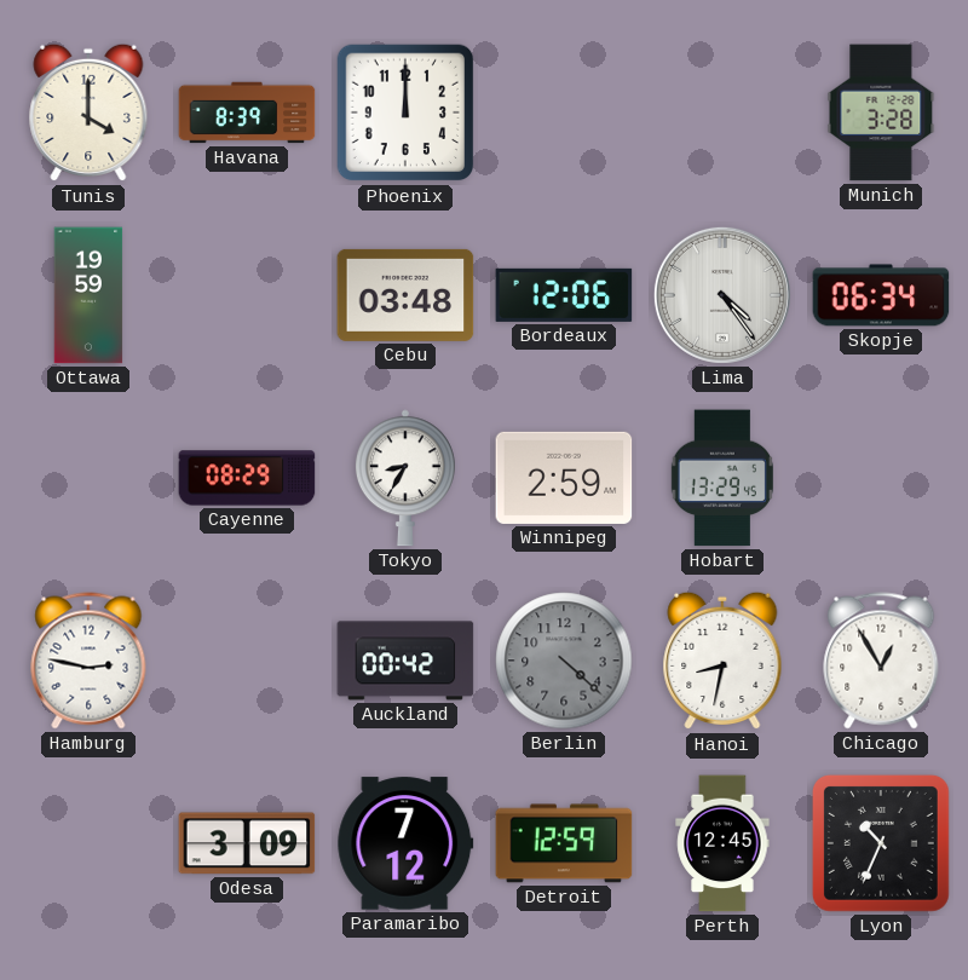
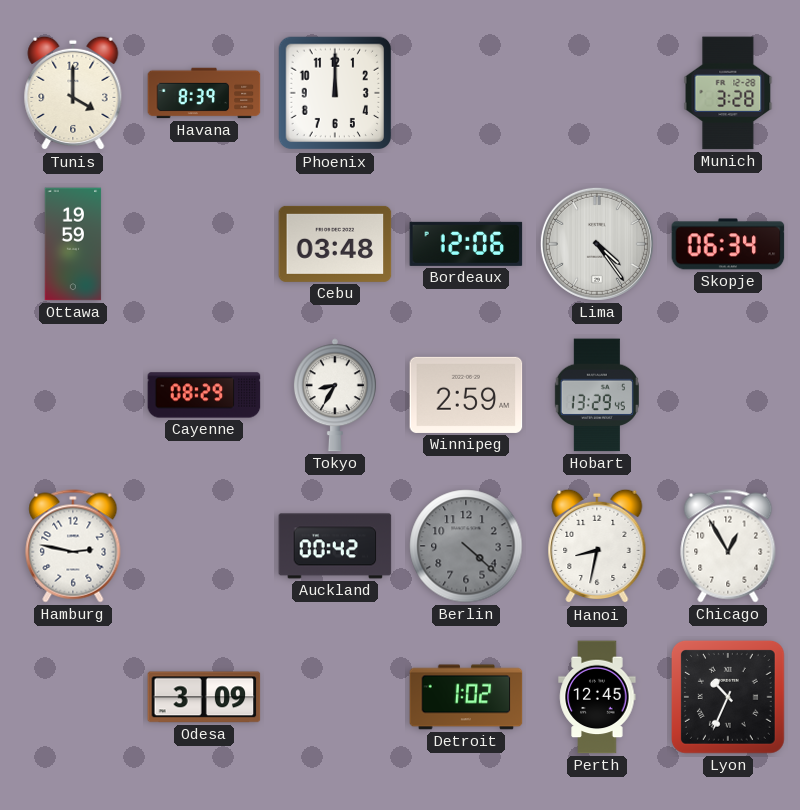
Paramaribo: 7:12 -> none (405, 843)
Detroit: 12:59 -> 1:02 (466, 697)
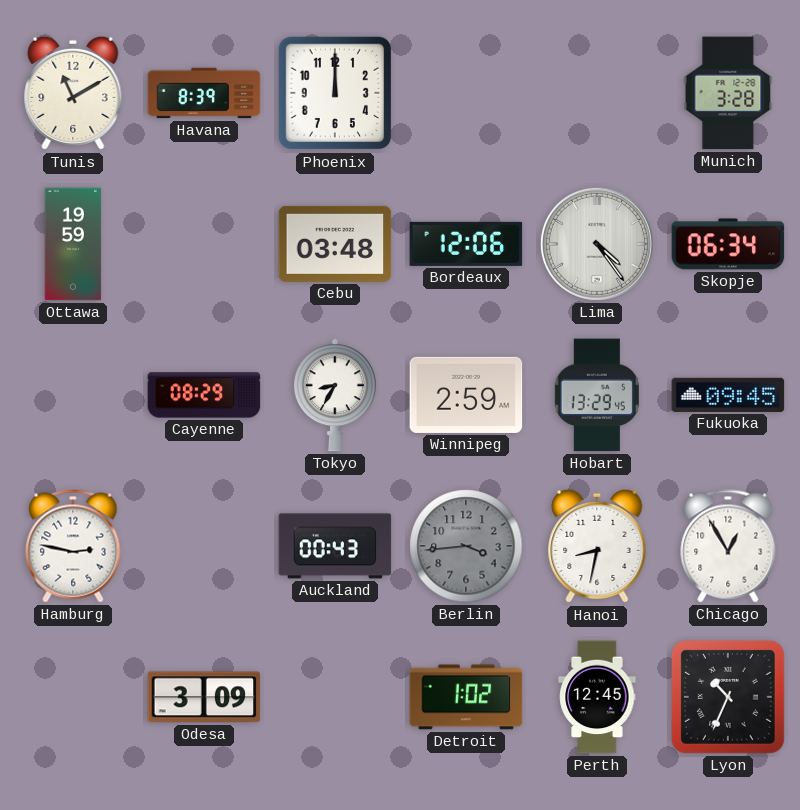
Tunis: 4:00 -> 11:10 (73, 93)
Fukuoka: none -> 09:45 (728, 395)
Auckland: 00:42 -> 00:43 (335, 546)
Berlin: 4:22 -> 3:44 (466, 546)
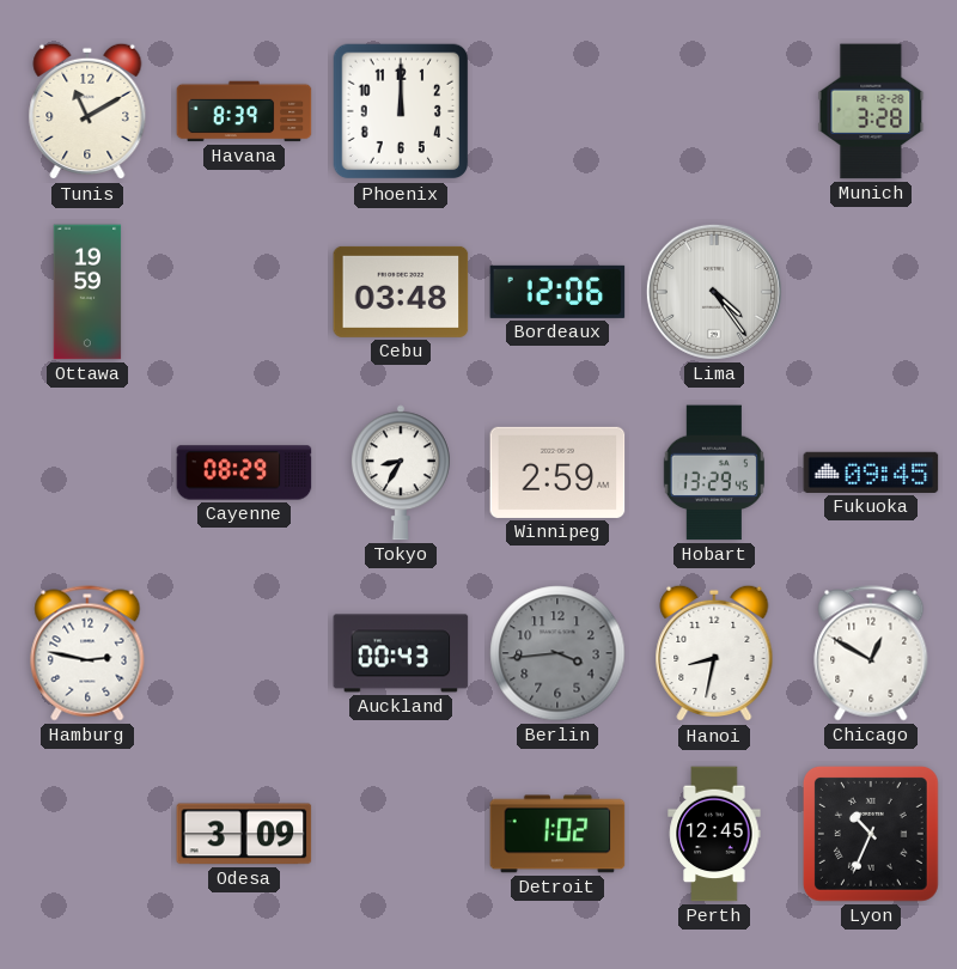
Skopje: 06:34 -> none (728, 244)
Chicago: 12:55 -> 12:50 (871, 653)
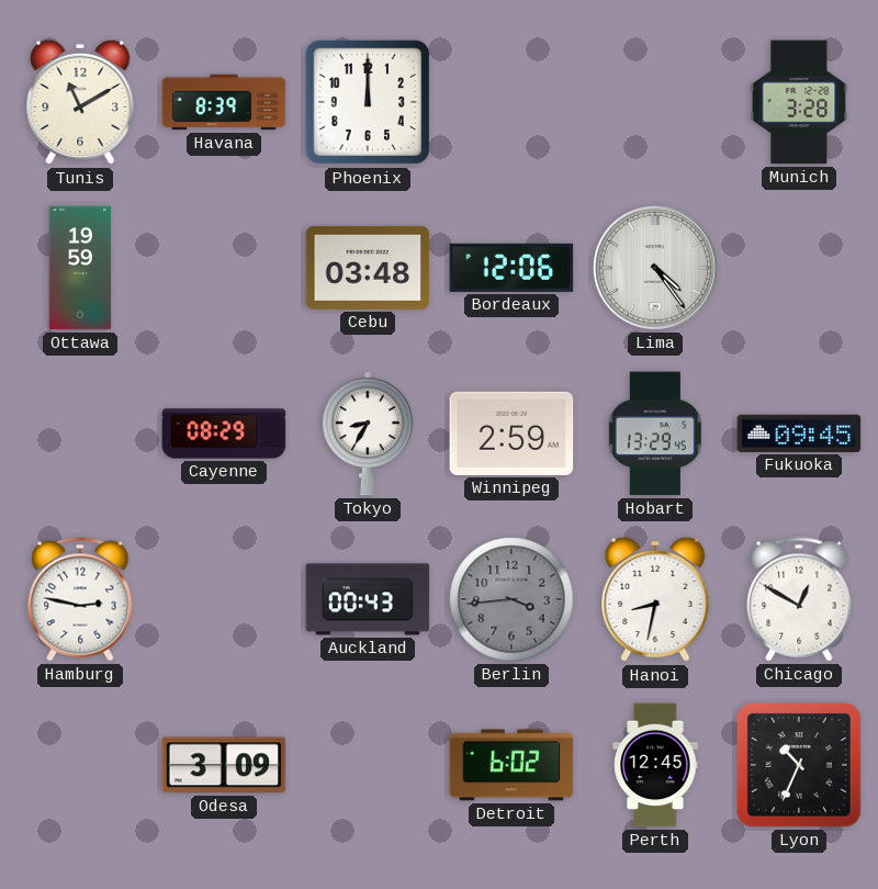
Detroit: 1:02 -> 6:02 (511, 765)
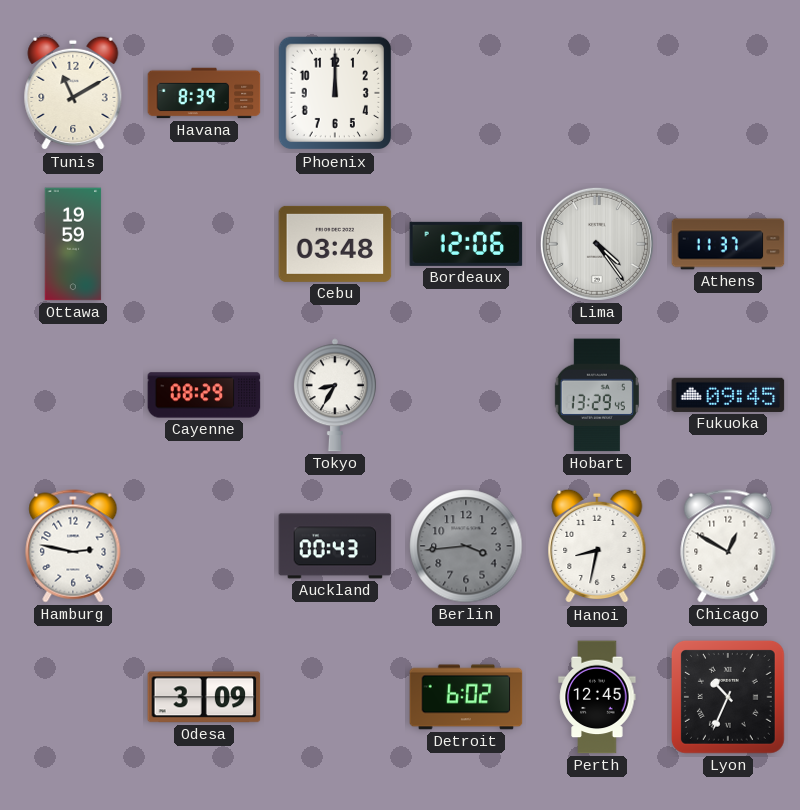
Munich: 3:28 -> none (799, 102)
Athens: none -> 11:37 (728, 244)
Winnipeg: 2:59 -> none (511, 434)
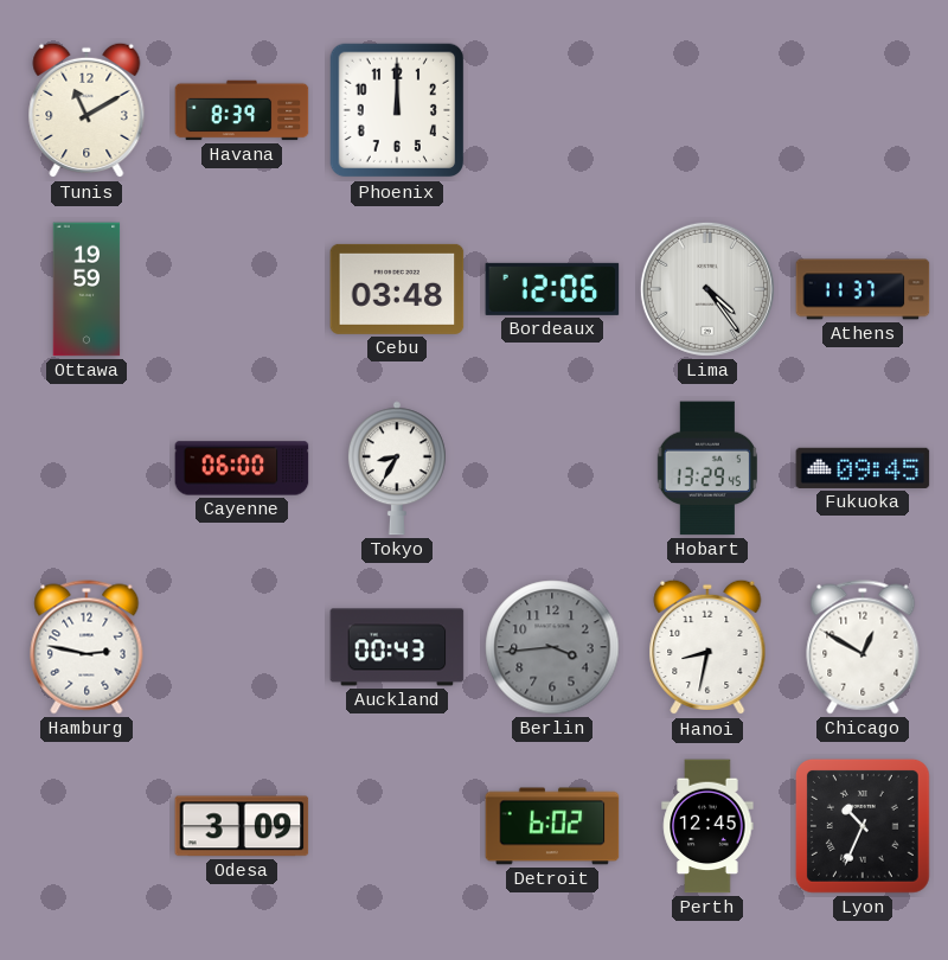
Cayenne: 08:29 -> 06:00 (242, 468)
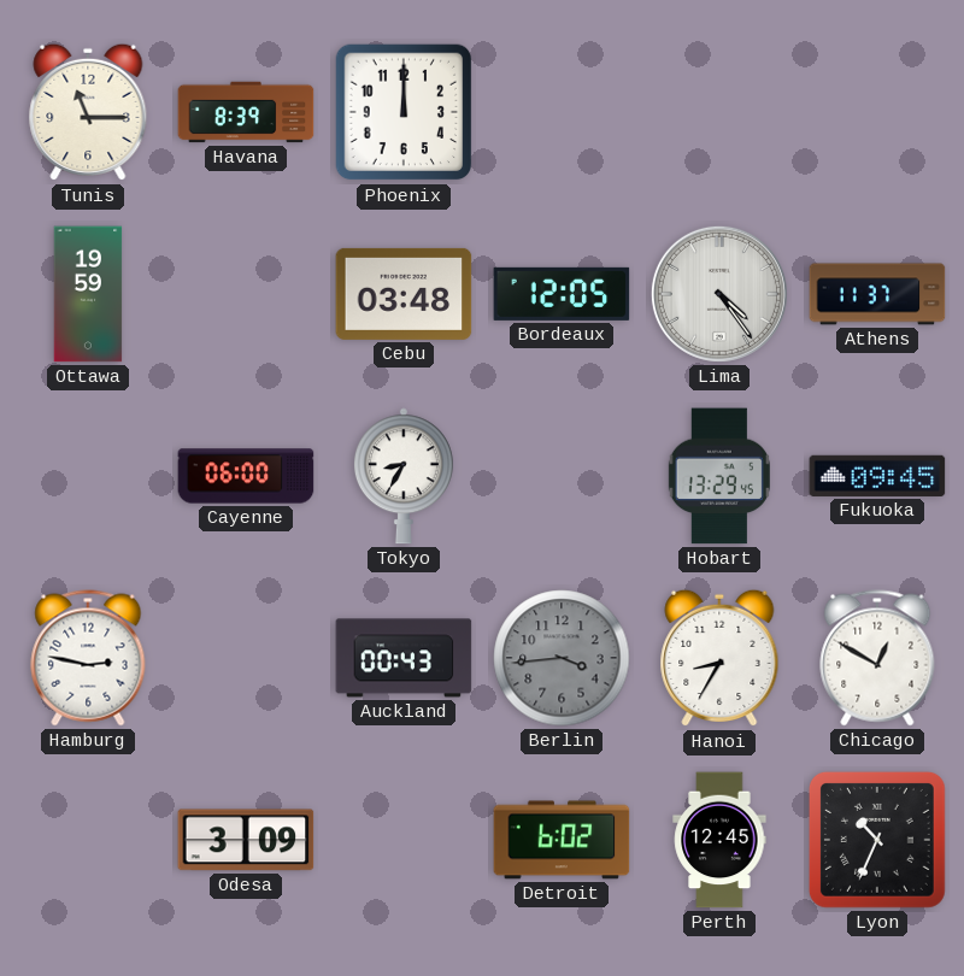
Tunis: 11:10 -> 11:15 (88, 112)
Bordeaux: 12:06 -> 12:05 (562, 294)
Hanoi: 8:32 -> 8:35 (719, 658)
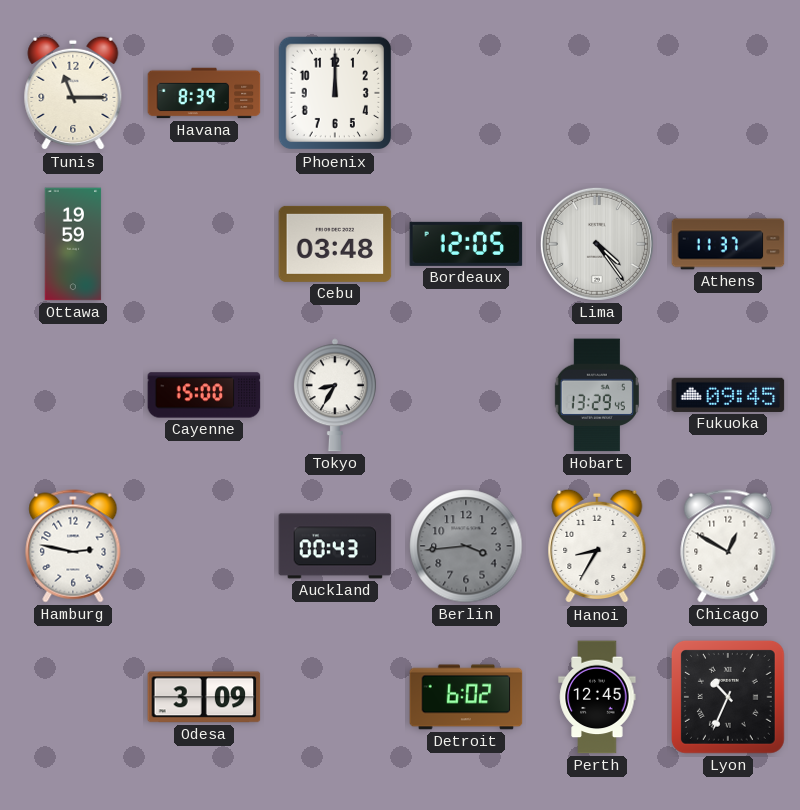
Cayenne: 06:00 -> 15:00 (204, 395)
